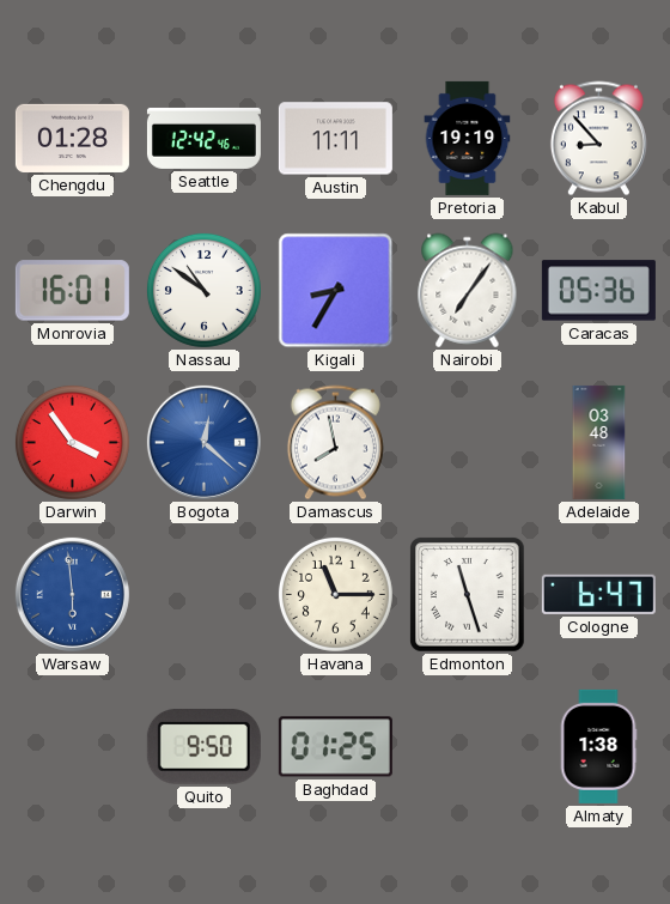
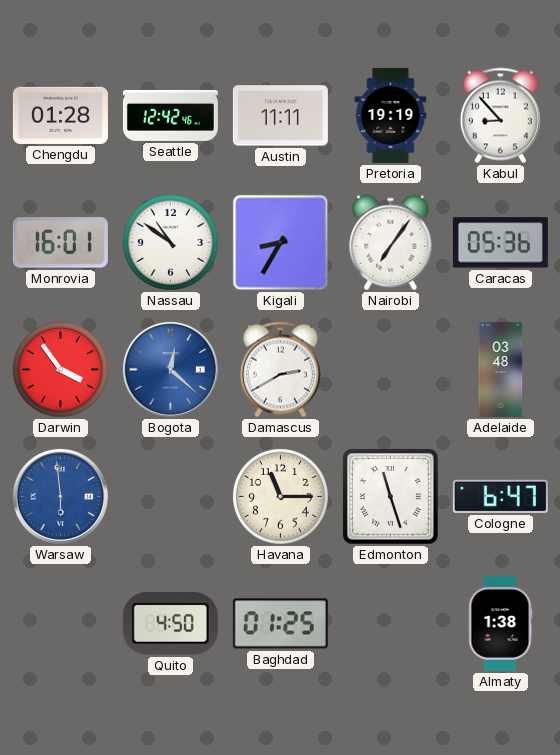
Damascus: 7:58 -> 2:40 (280, 370)
Quito: 9:50 -> 4:50 (170, 624)
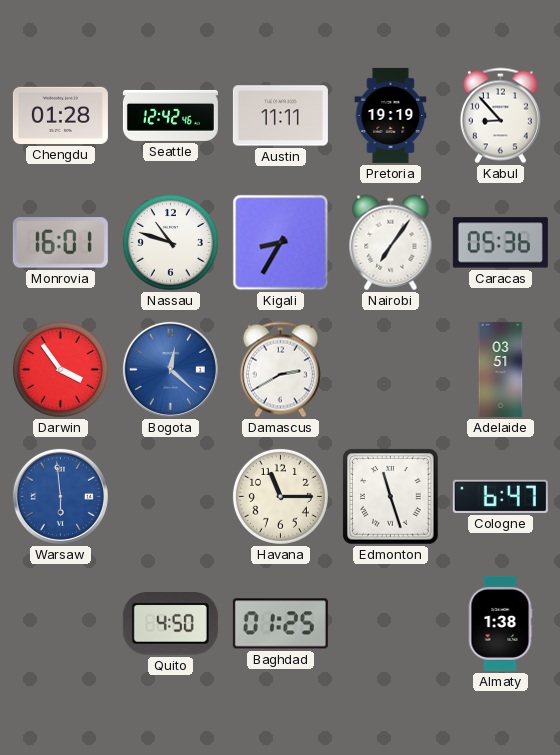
Nassau: 10:51 -> 10:48 (170, 242)
Adelaide: 03:48 -> 03:51 (501, 369)
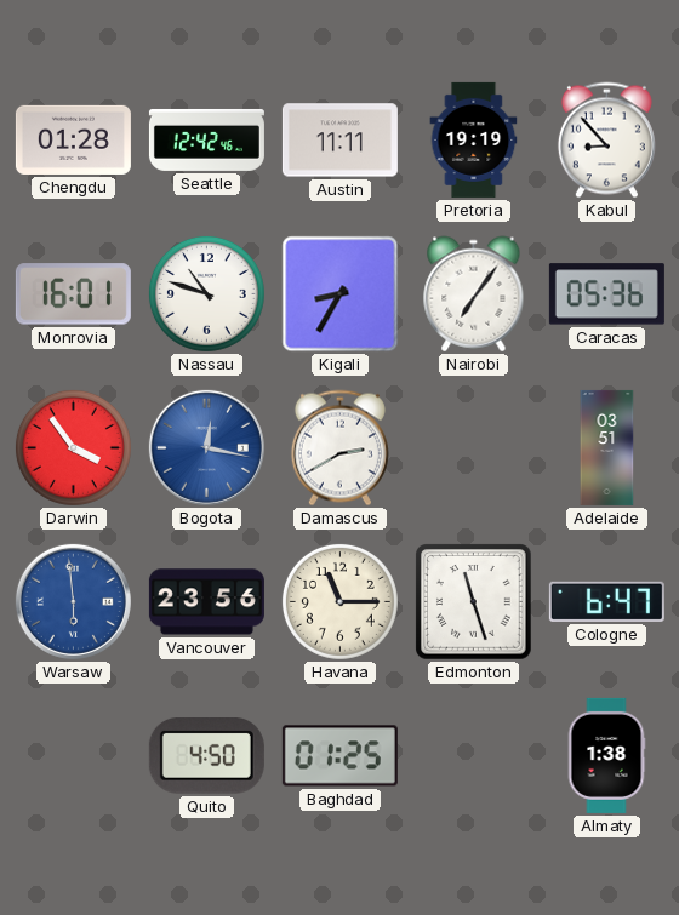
Bogota: 12:22 -> 12:17 (206, 447)
Vancouver: none -> 23:56 (206, 602)
